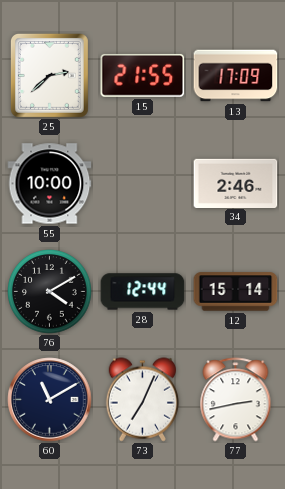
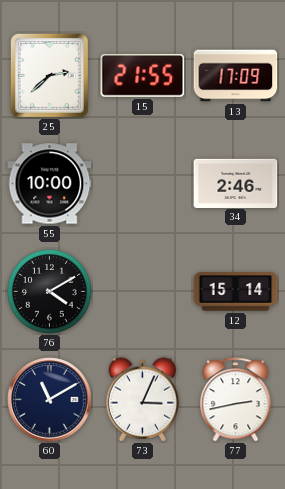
28: 12:44 -> none (143, 292)
73: 7:04 -> 3:04 (143, 400)
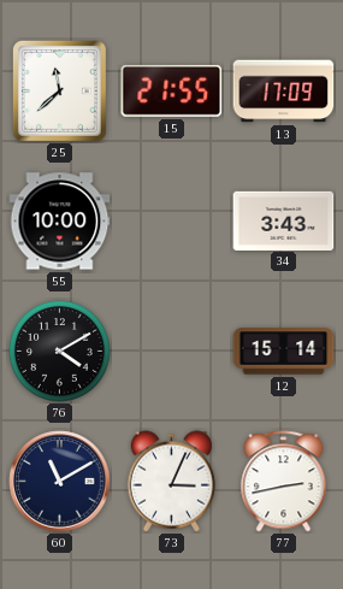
25: 2:38 -> 11:38 (59, 90)
34: 2:46 -> 3:43 (284, 220)
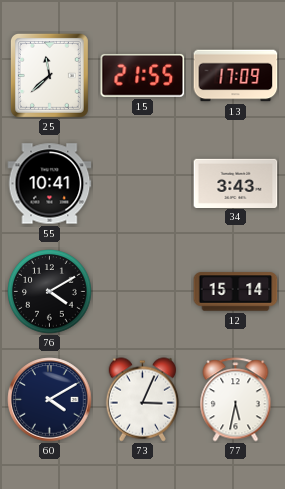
55: 10:00 -> 10:41 (50, 184)
60: 11:10 -> 4:10 (50, 400)
77: 2:43 -> 5:32 (236, 400)
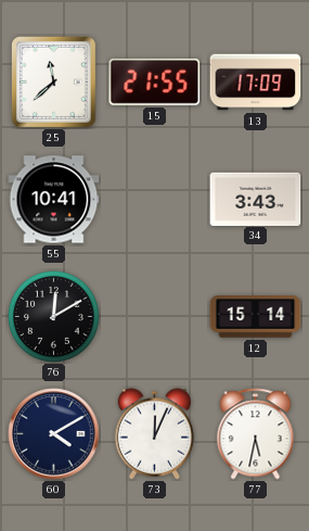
76: 4:10 -> 12:10 (54, 317)
73: 3:04 -> 12:04 (155, 434)
